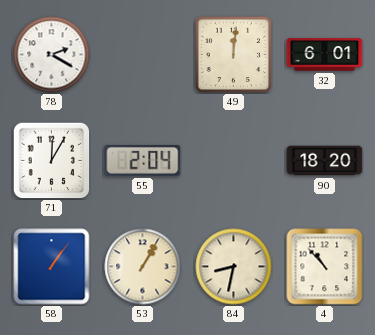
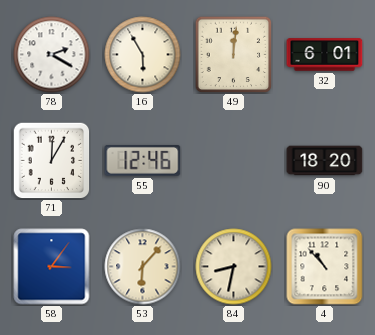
16: none -> 5:55 (143, 55)
55: 2:04 -> 12:46 (143, 161)
58: 1:06 -> 3:06 (52, 267)
53: 1:05 -> 6:07 (143, 267)
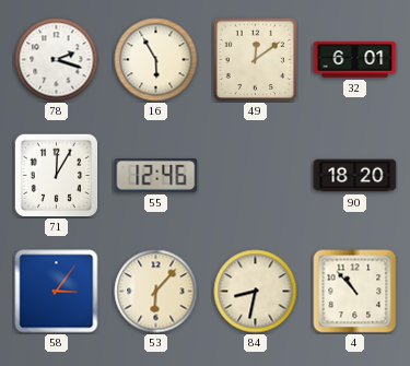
78: 2:20 -> 2:18 (57, 60)
49: 12:01 -> 12:09 (255, 59)
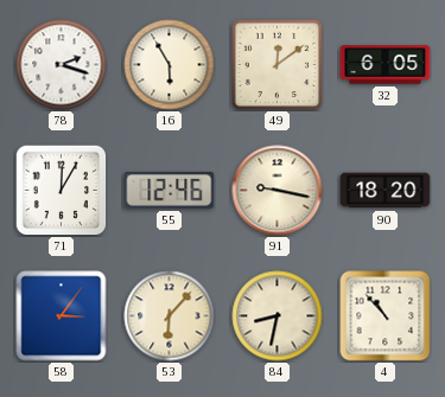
32: 6:01 -> 6:05 (386, 65)
91: none -> 9:17 (278, 191)
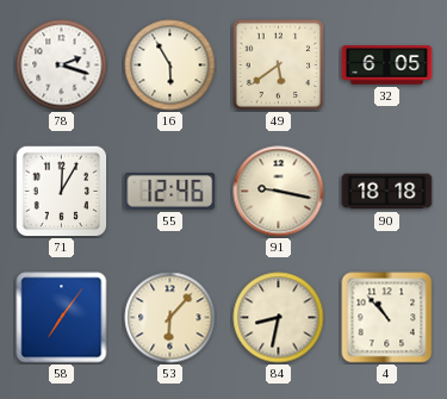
49: 12:09 -> 5:39 (278, 64)
90: 18:20 -> 18:18 (387, 192)
58: 3:06 -> 7:06 (62, 318)
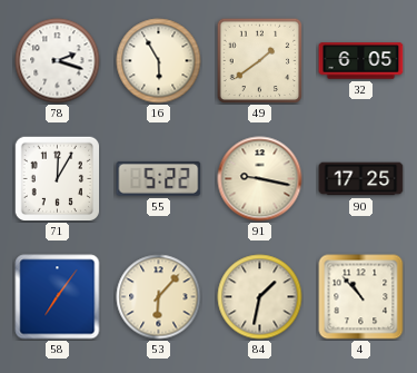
49: 5:39 -> 1:39 (259, 60)
55: 12:46 -> 5:22 (159, 179)
90: 18:18 -> 17:25 (361, 179)
84: 8:32 -> 1:32 (260, 297)
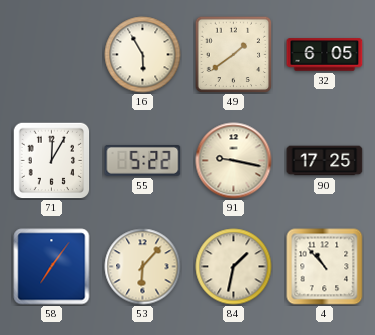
78: 2:18 -> none (58, 61)
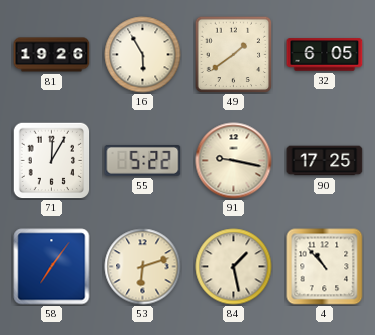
81: none -> 19:26 (52, 55)
53: 6:07 -> 6:12 (143, 267)
84: 1:32 -> 1:28 (234, 267)
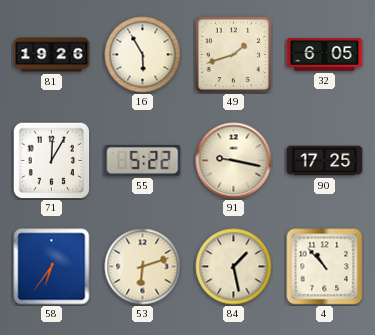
49: 1:39 -> 1:42 (233, 54)
58: 7:06 -> 6:36 (52, 267)
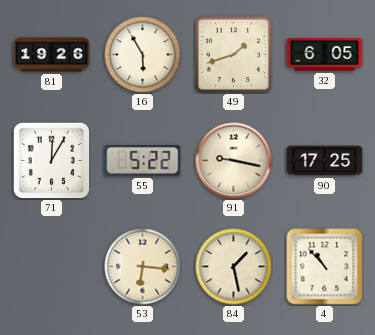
58: 6:36 -> none (52, 267)
53: 6:12 -> 6:16 (143, 267)
